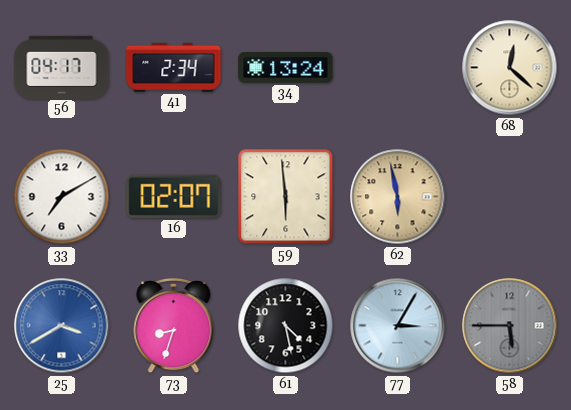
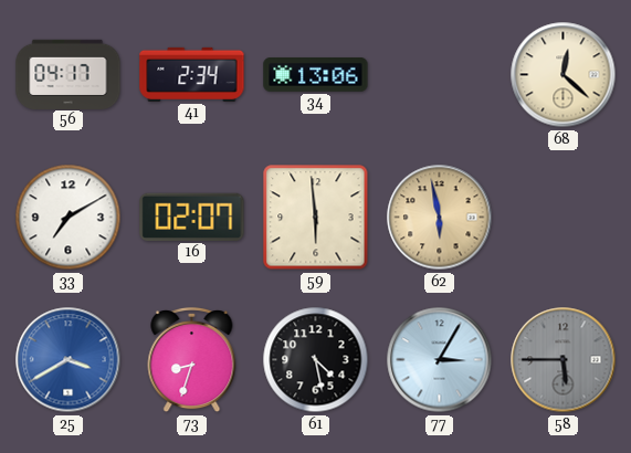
34: 13:24 -> 13:06 (316, 75)
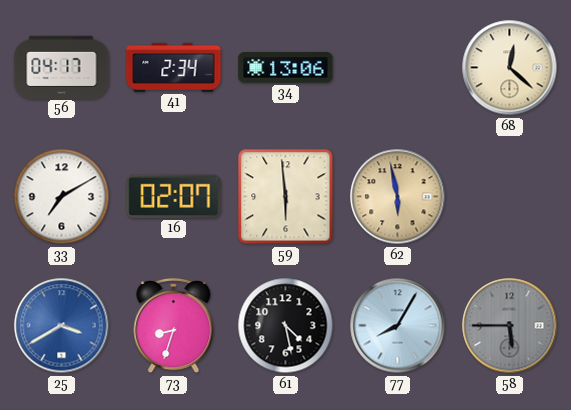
77: 3:05 -> 8:05 (398, 326)
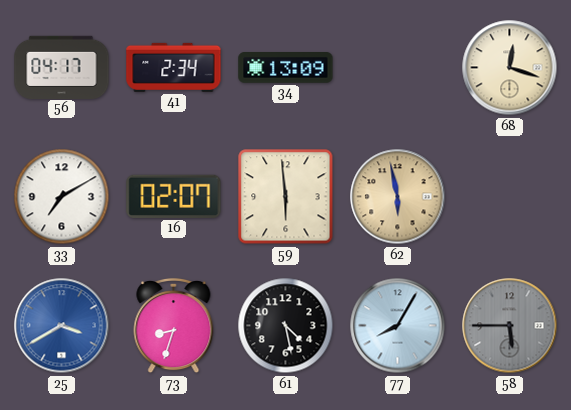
34: 13:06 -> 13:09 (286, 68)
68: 12:22 -> 12:18 (510, 68)
